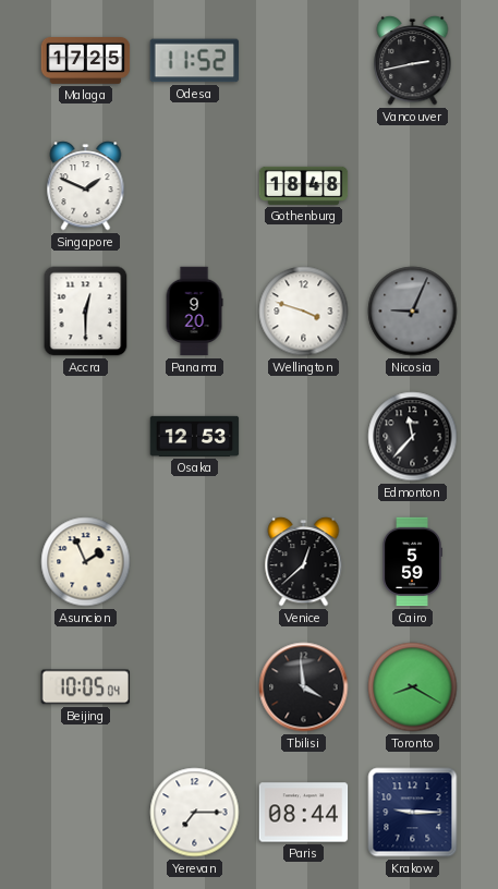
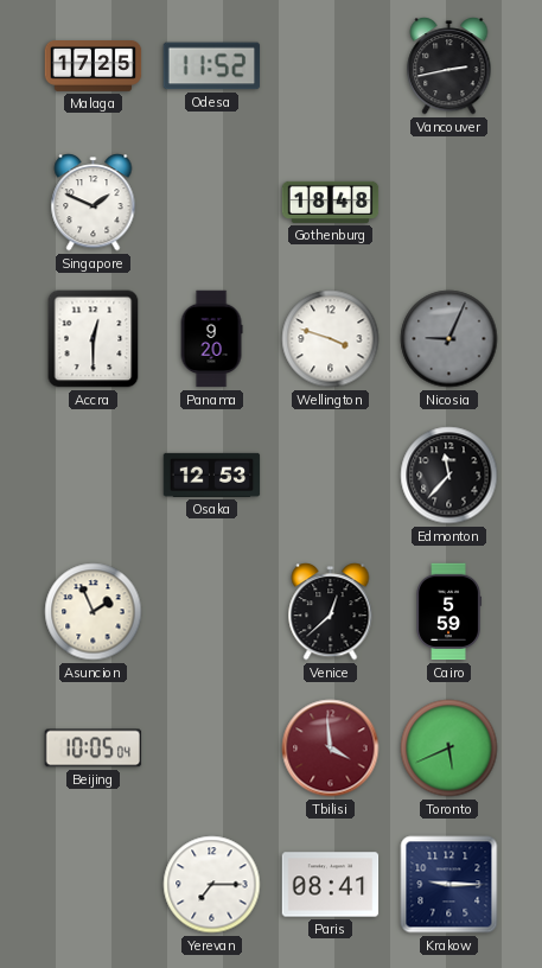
Tbilisi dial: black -> burgundy (331, 749)
Toronto: 8:20 -> 5:41 (449, 749)
Paris: 08:44 -> 08:41 (331, 885)
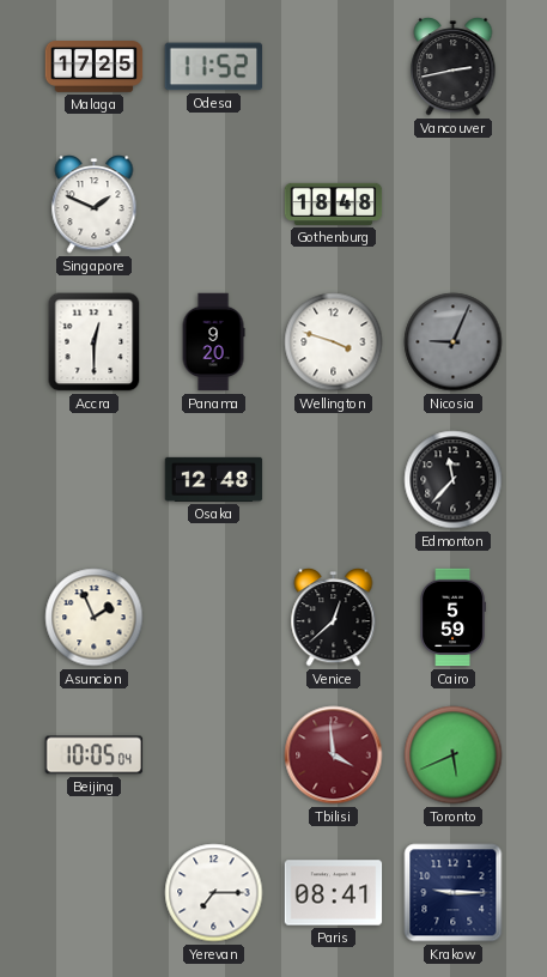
Osaka: 12:53 -> 12:48 (214, 479)
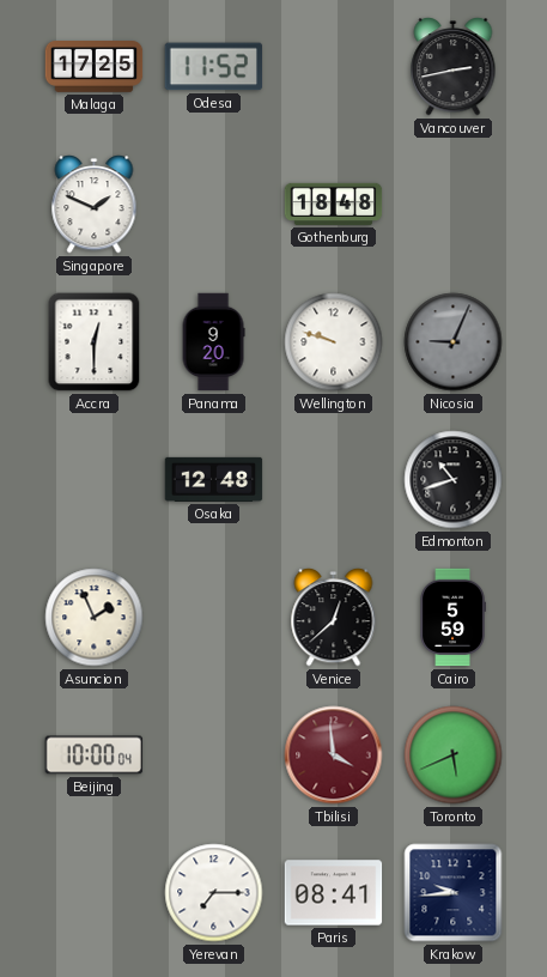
Wellington: 3:48 -> 9:48 (334, 342)
Edmonton: 11:37 -> 10:42 (454, 480)
Beijing: 10:05 -> 10:00 (95, 755)
Krakow: 9:15 -> 9:44 (454, 893)
